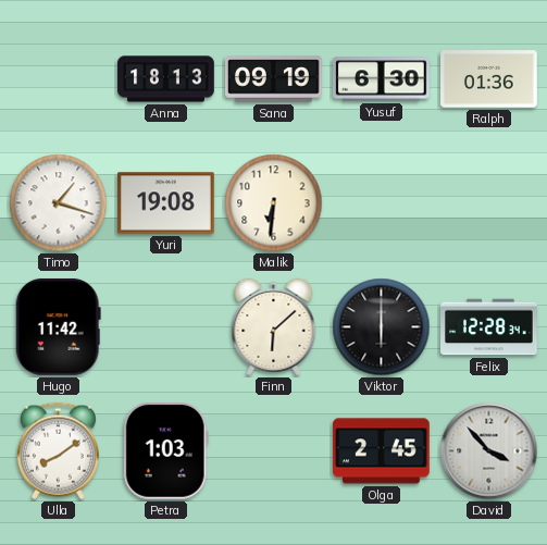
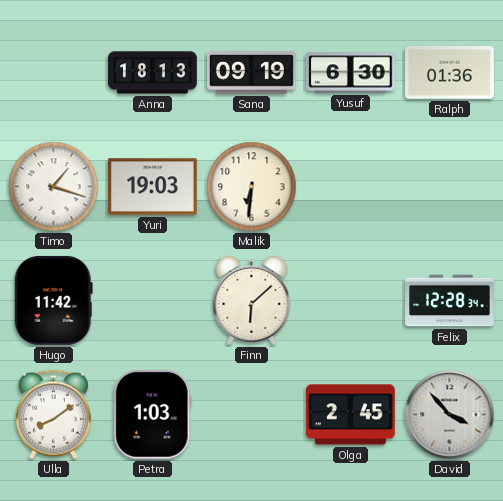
Yuri: 19:08 -> 19:03 (153, 187)
Viktor: 6:00 -> none (382, 327)
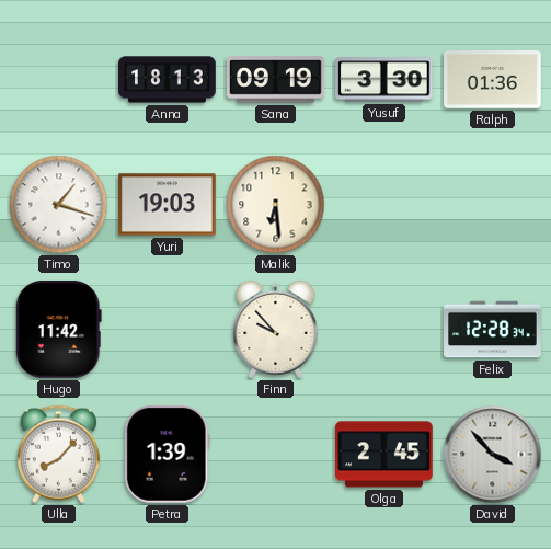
Yusuf: 6:30 -> 3:30 (384, 80)
Malik: 6:31 -> 6:29 (276, 205)
Finn: 6:08 -> 9:53 (276, 329)
Ulla: 8:09 -> 8:07 (58, 455)
Petra: 1:03 -> 1:39 (167, 455)
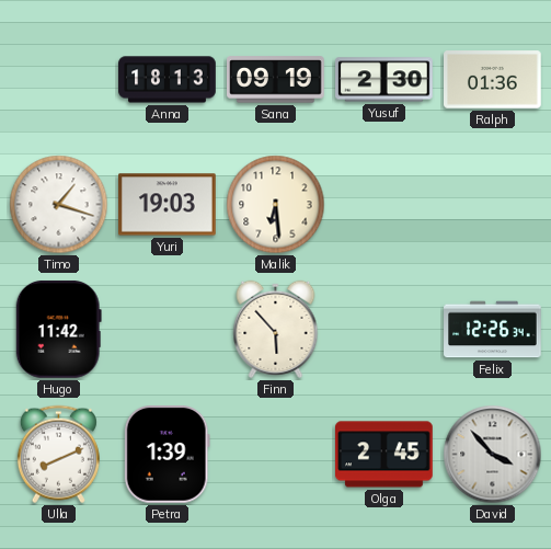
Yusuf: 3:30 -> 2:30 (384, 80)
Finn: 9:53 -> 5:53 (276, 329)
Felix: 12:28 -> 12:26 (493, 330)
Ulla: 8:07 -> 8:11 (58, 455)
